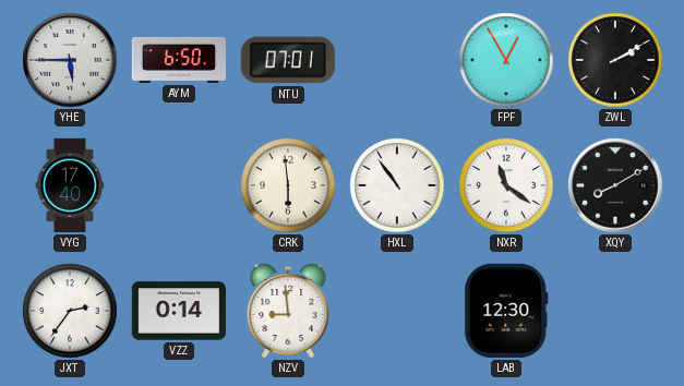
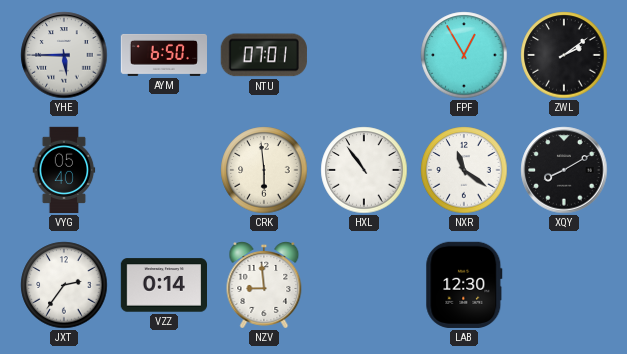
ZWL: 2:10 -> 2:09 (564, 55)
VYG: 17:40 -> 05:40 (64, 170)
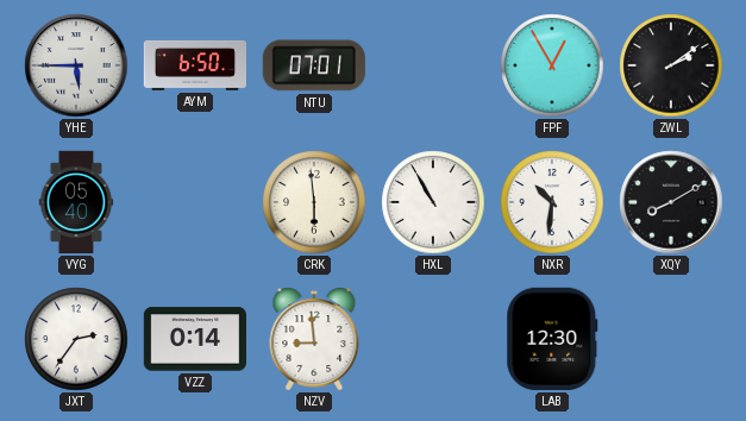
HXL: 10:54 -> 10:55 (433, 202)
NXR: 11:21 -> 10:31 (552, 202)
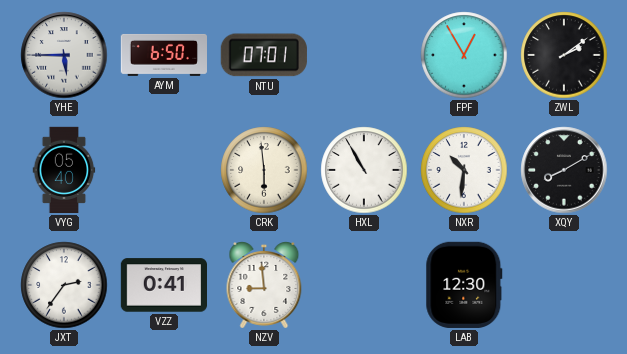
VZZ: 0:14 -> 0:41 (163, 285)
